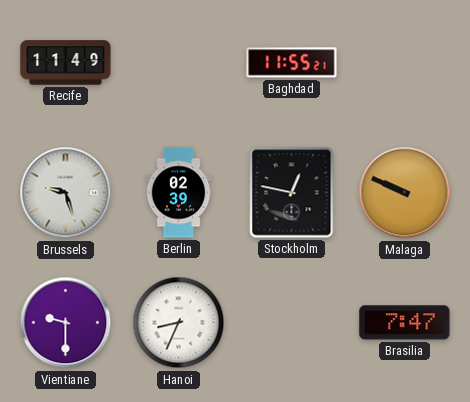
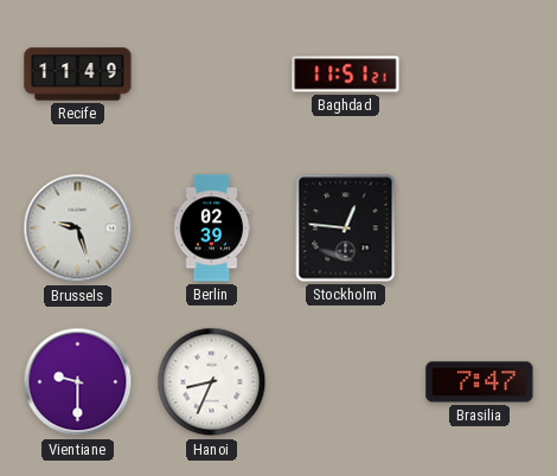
Baghdad: 11:55 -> 11:51 (346, 75)
Stockholm: 12:47 -> 12:46 (346, 229)
Malaga: 9:49 -> none (405, 193)
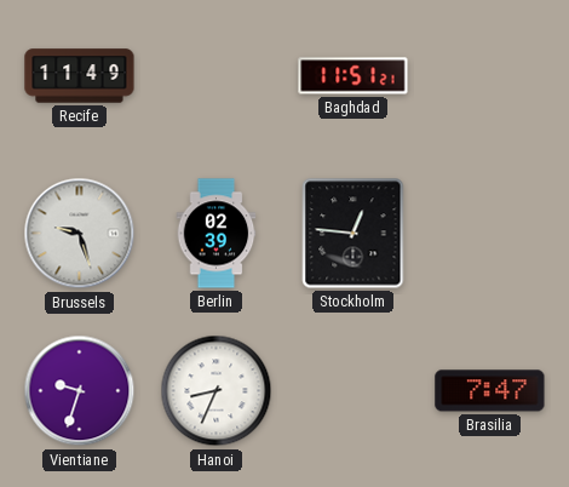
Vientiane: 9:30 -> 9:33 (80, 391)
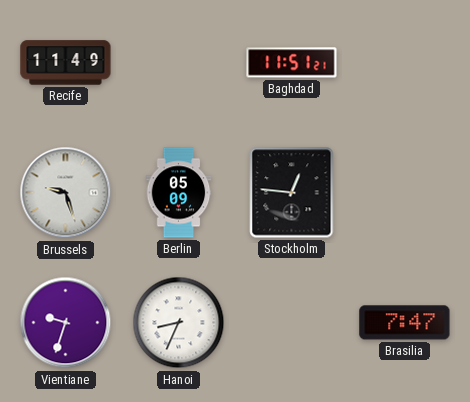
Berlin: 02:39 -> 05:09 (179, 193)
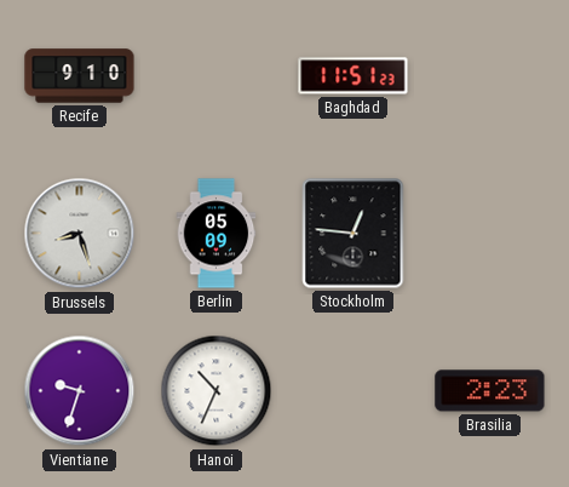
Recife: 11:49 -> 9:10 (80, 76)
Baghdad: 11:51:21 -> 11:51:23 (354, 76)
Brussels: 9:27 -> 8:27 (80, 234)
Hanoi: 8:34 -> 10:34 (217, 391)
Brasilia: 7:47 -> 2:23 (490, 391)
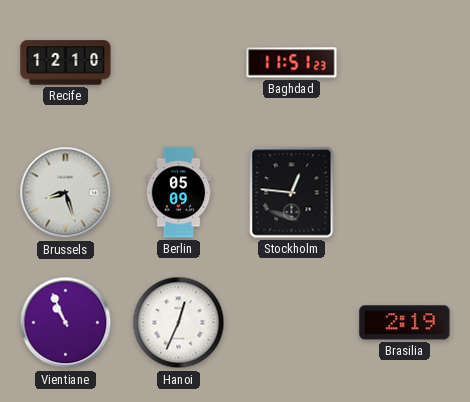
Recife: 9:10 -> 12:10 (66, 63)
Vientiane: 9:33 -> 10:56 (66, 323)
Hanoi: 10:34 -> 12:34 (179, 323)
Brasilia: 2:23 -> 2:19 (405, 323)
